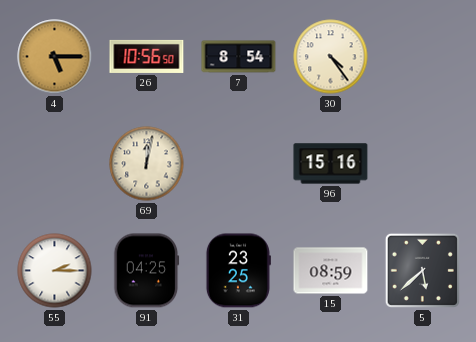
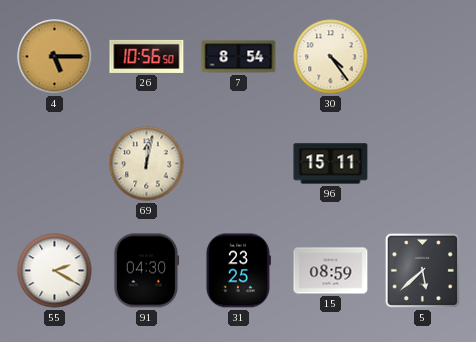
96: 15:16 -> 15:11 (331, 164)
55: 2:15 -> 2:20 (55, 271)
91: 04:25 -> 04:30 (147, 271)
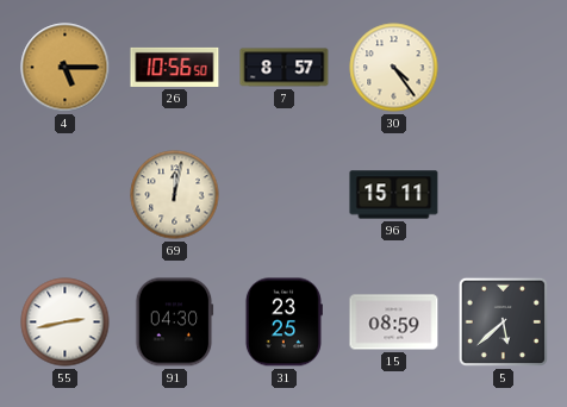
7: 8:54 -> 8:57 (285, 68)
55: 2:20 -> 2:43 (66, 323)
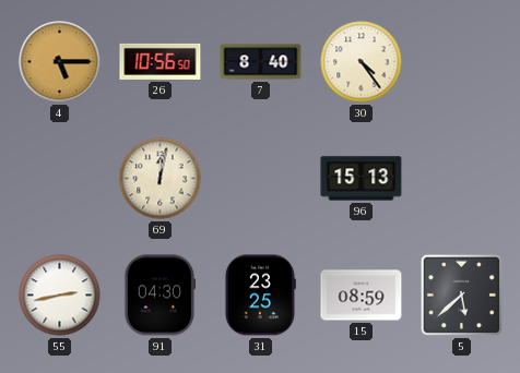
7: 8:57 -> 8:40 (261, 62)
96: 15:11 -> 15:13 (362, 179)
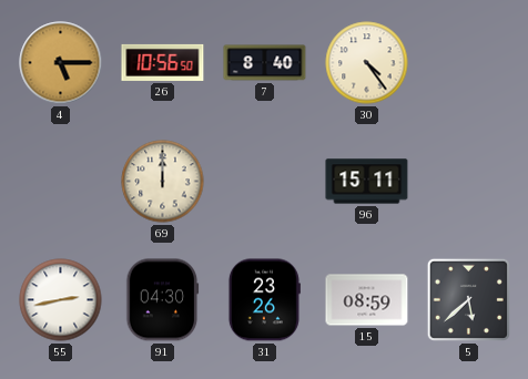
69: 12:02 -> 12:00 (163, 182)
96: 15:13 -> 15:11 (367, 182)
31: 23:25 -> 23:26 (264, 300)
